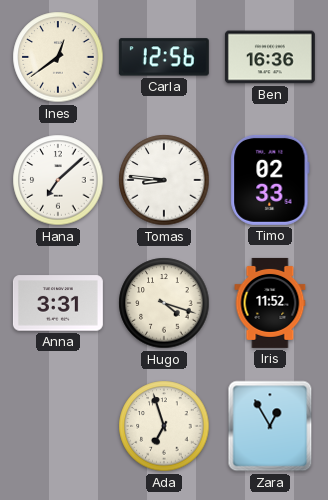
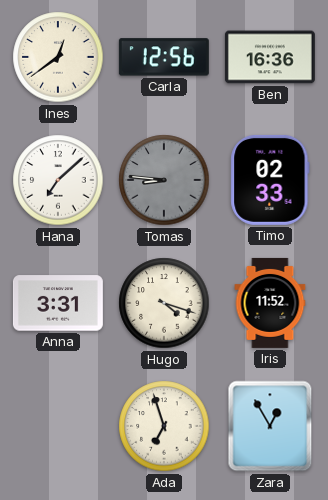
Tomas dial: white -> grey (164, 180)
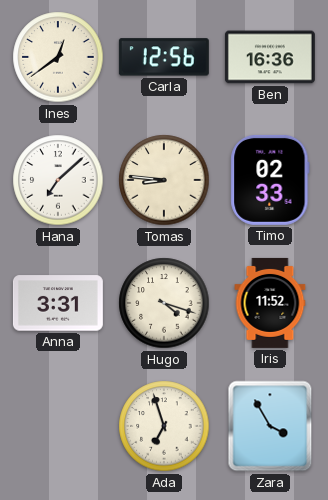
Tomas dial: grey -> cream (164, 180)
Zara: 12:55 -> 3:55 (270, 426)
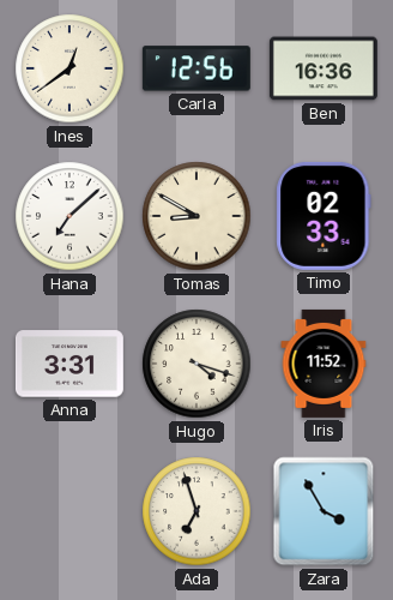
Tomas: 8:46 -> 8:50 (196, 216)
